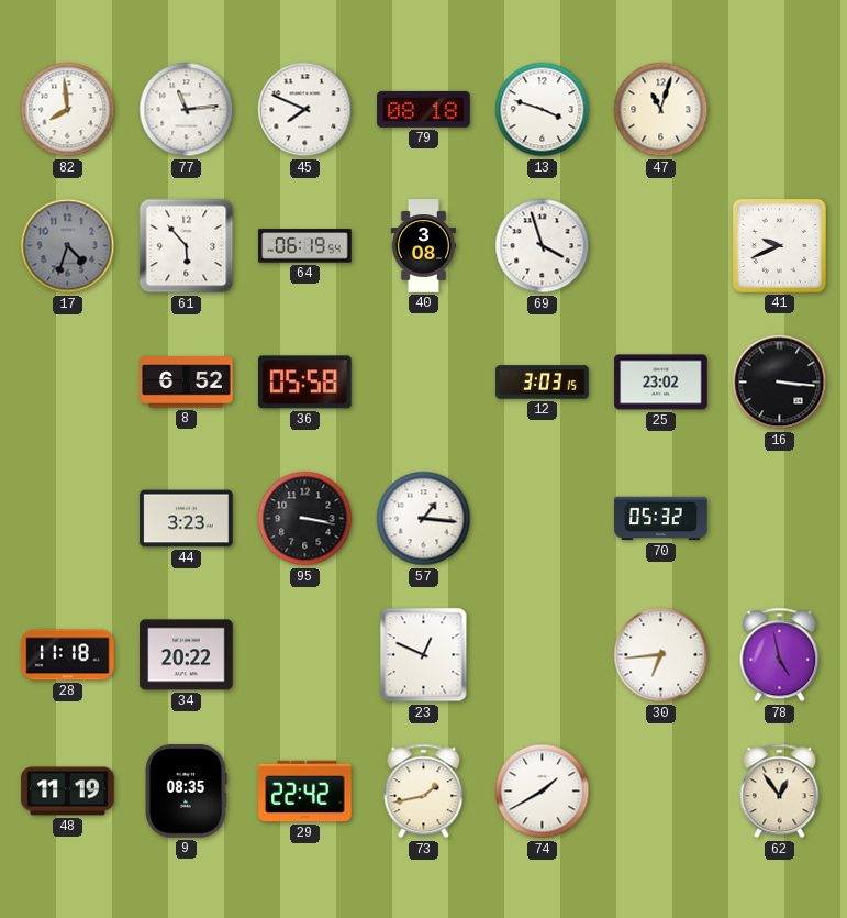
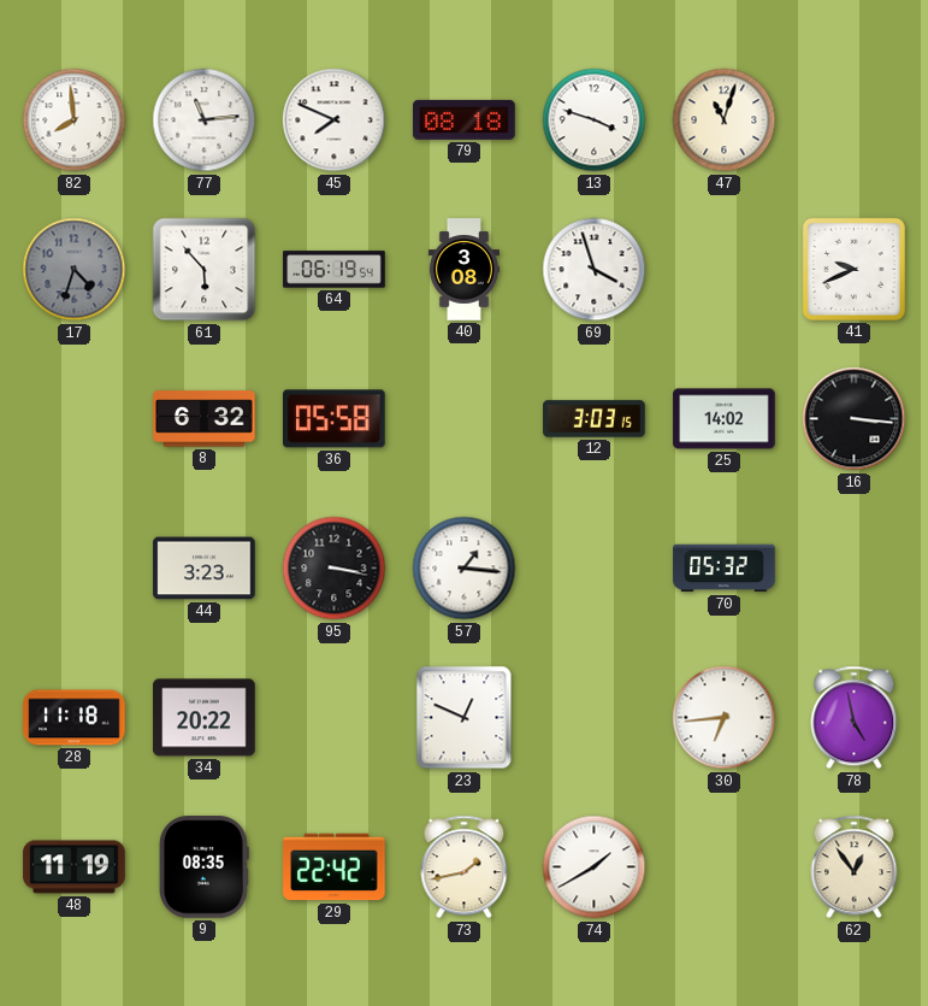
8: 6:52 -> 6:32 (205, 419)
25: 23:02 -> 14:02 (725, 419)
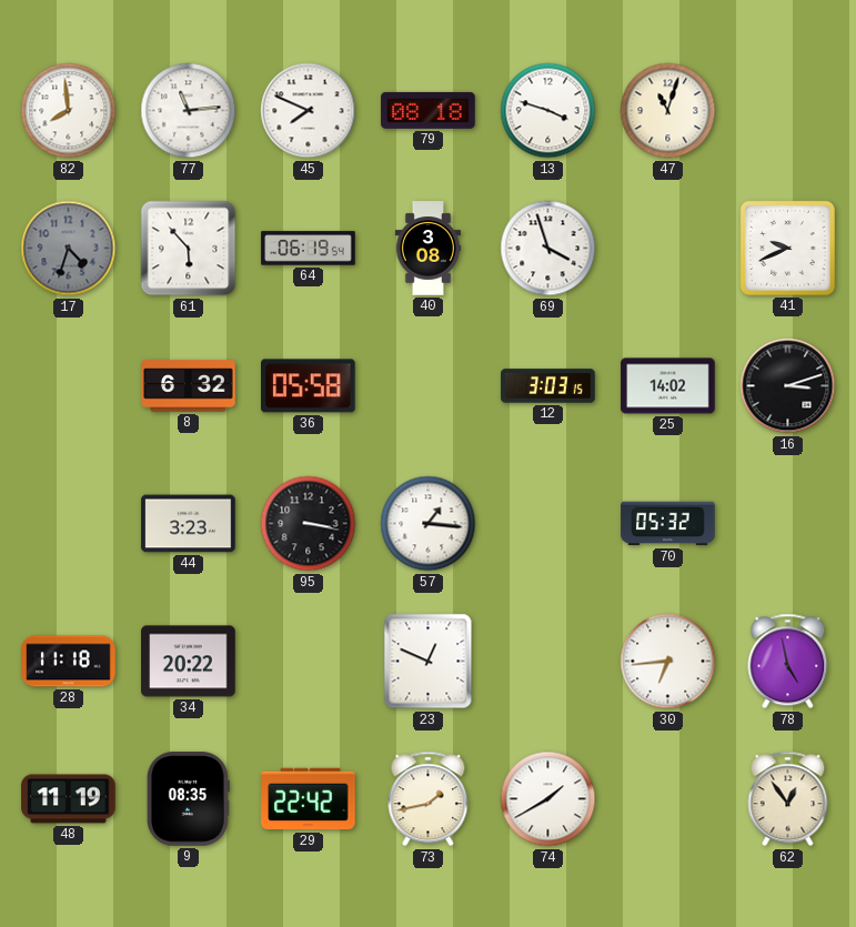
16: 3:16 -> 3:12 (788, 386)
